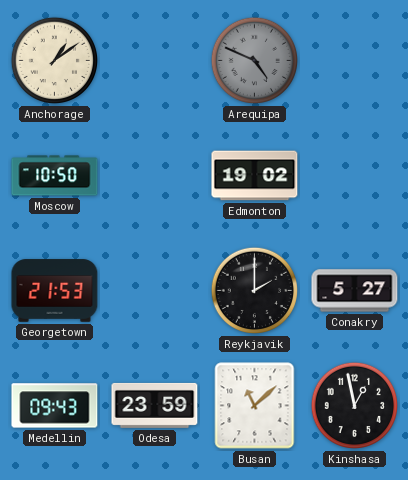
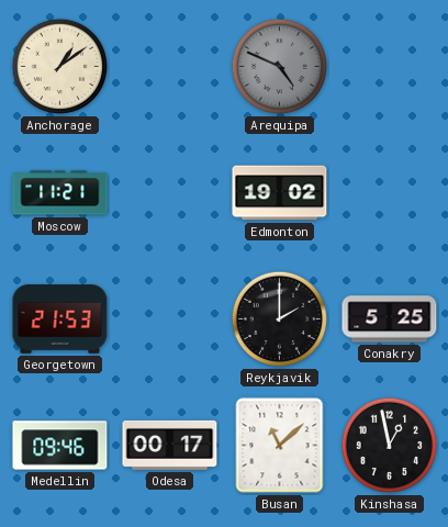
Moscow: 10:50 -> 11:21 (60, 193)
Conakry: 5:27 -> 5:25 (390, 319)
Medellin: 09:43 -> 09:46 (60, 446)
Odesa: 23:59 -> 00:17 (170, 445)
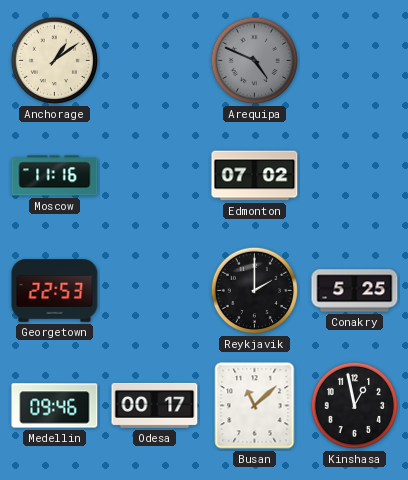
Moscow: 11:21 -> 11:16 (55, 176)
Edmonton: 19:02 -> 07:02 (255, 176)
Georgetown: 21:53 -> 22:53 (55, 291)
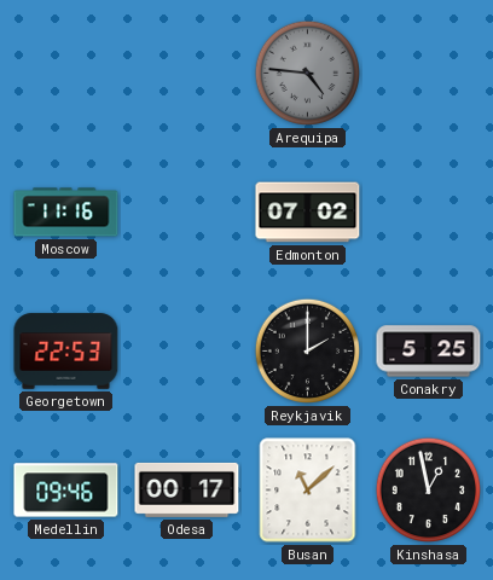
Anchorage: 1:09 -> none (55, 61)
Arequipa: 4:49 -> 4:46 (308, 74)
